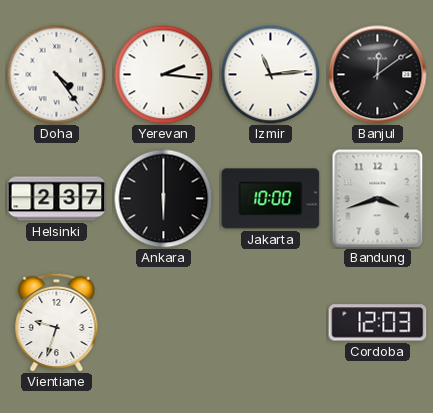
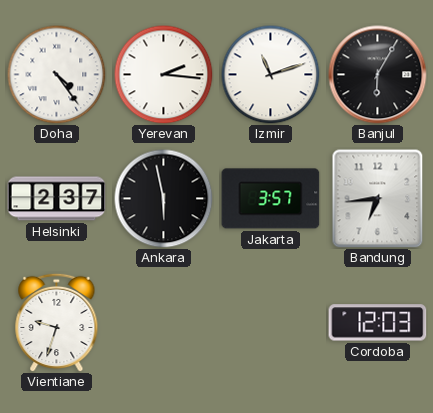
Izmir: 11:14 -> 11:12 (271, 75)
Banjul: 12:09 -> 6:05 (378, 75)
Ankara: 6:00 -> 5:58 (164, 199)
Jakarta: 10:00 -> 3:57 (271, 199)
Bandung: 3:42 -> 6:44 (378, 199)
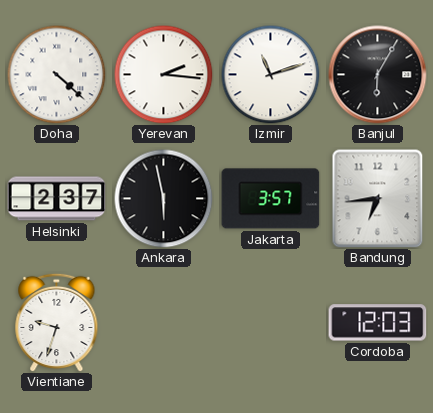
Doha: 4:24 -> 4:22 (57, 75)
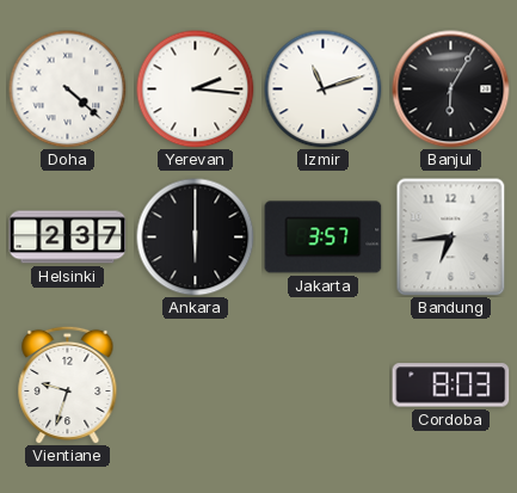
Ankara: 5:58 -> 6:00 (196, 238)
Cordoba: 12:03 -> 8:03 (451, 386)
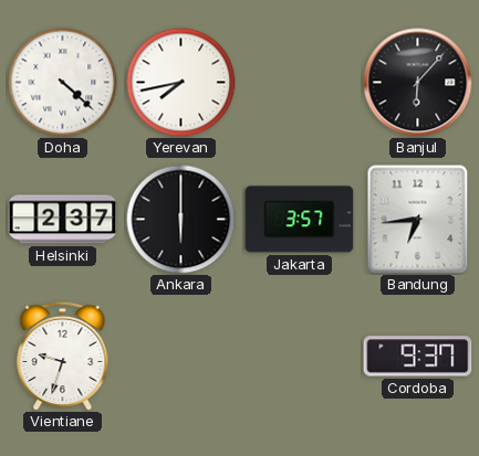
Yerevan: 2:16 -> 7:43 (181, 83)
Izmir: 11:12 -> none (324, 90)
Banjul: 6:05 -> 6:07 (418, 83)
Cordoba: 8:03 -> 9:37 (418, 357)
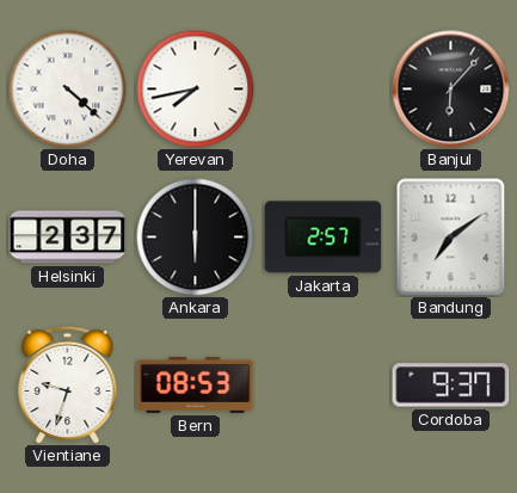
Jakarta: 3:57 -> 2:57 (324, 238)
Bandung: 6:44 -> 7:09 (451, 238)
Bern: none -> 08:53 (196, 384)
